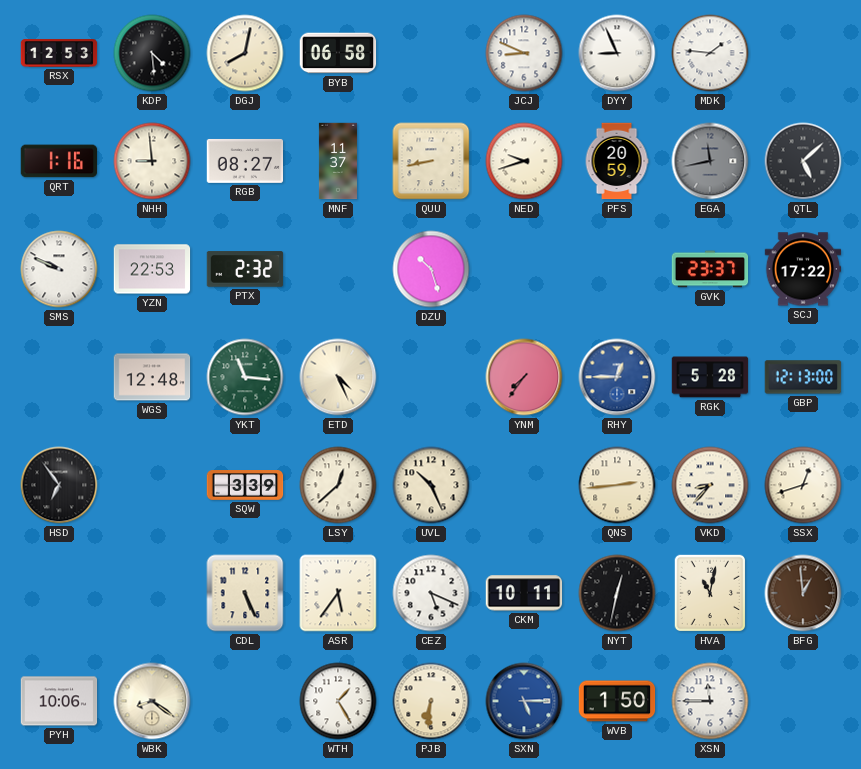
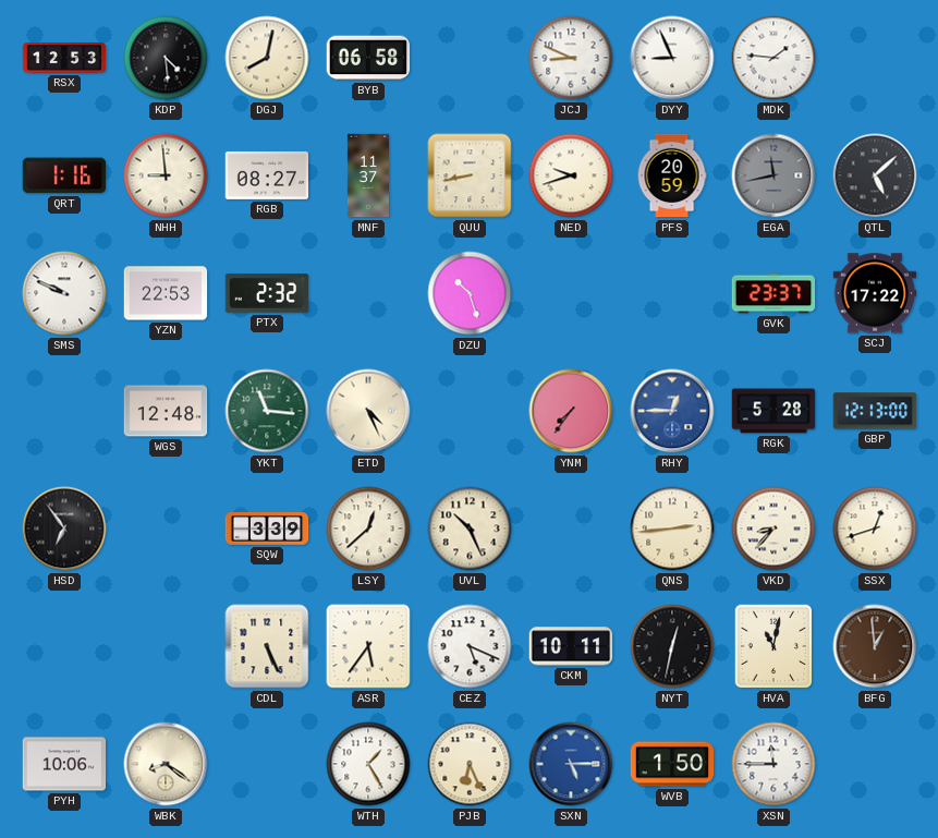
PJB: 6:31 -> 6:26 (470, 764)
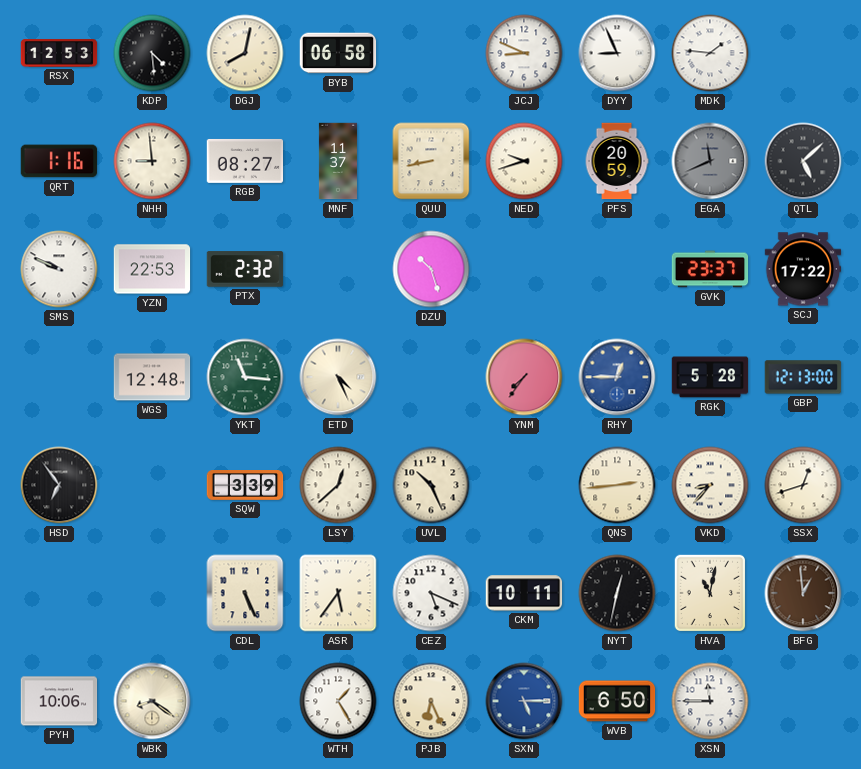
EGA: 11:43 -> 11:41 (710, 161)
WVB: 1:50 -> 6:50 (617, 701)
